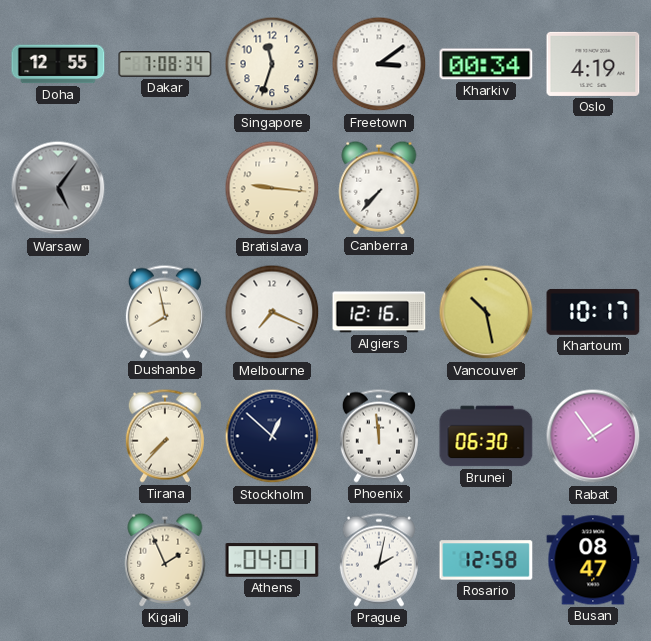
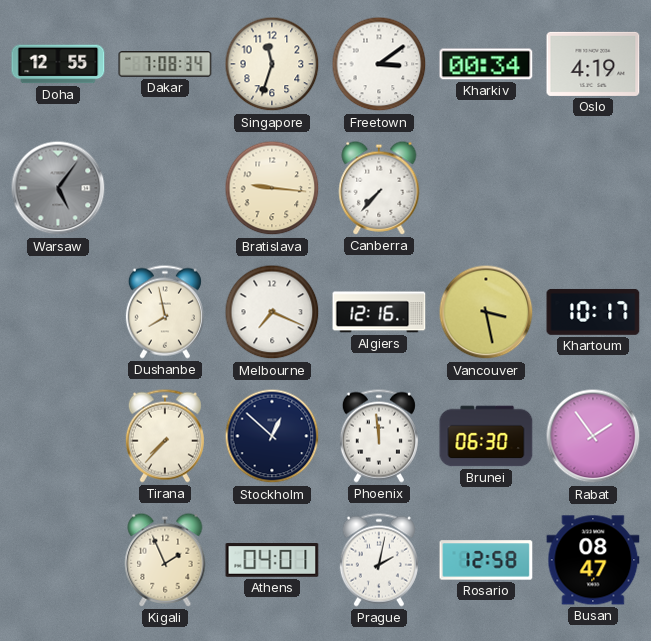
Vancouver: 10:28 -> 3:28 (486, 312)
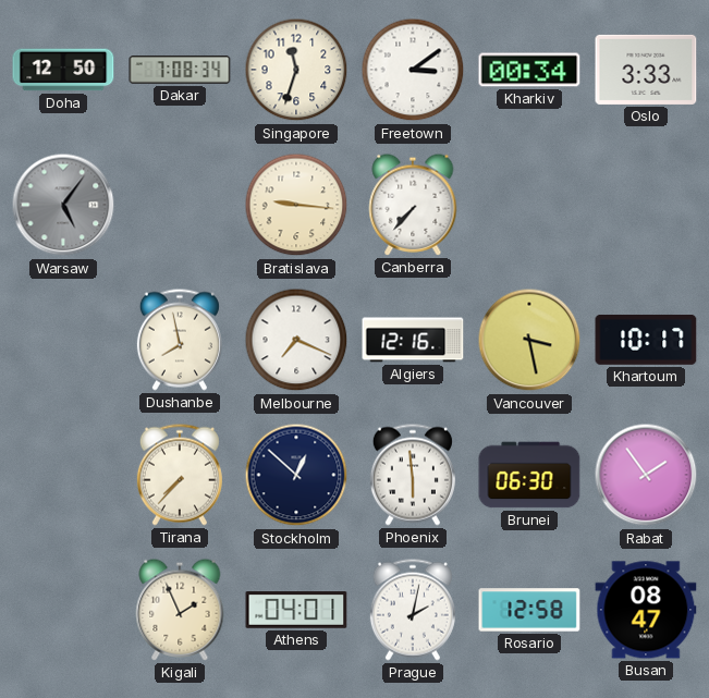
Doha: 12:55 -> 12:50 (63, 70)
Oslo: 4:19 -> 3:33 (646, 70)
Phoenix: 11:59 -> 5:59 (413, 475)
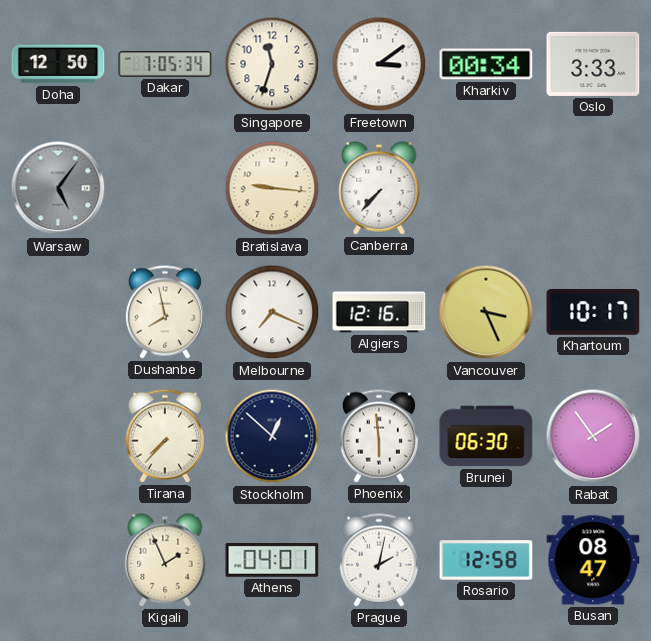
Dakar: 7:08 -> 7:05 (165, 64)
Vancouver: 3:28 -> 3:26 (486, 312)
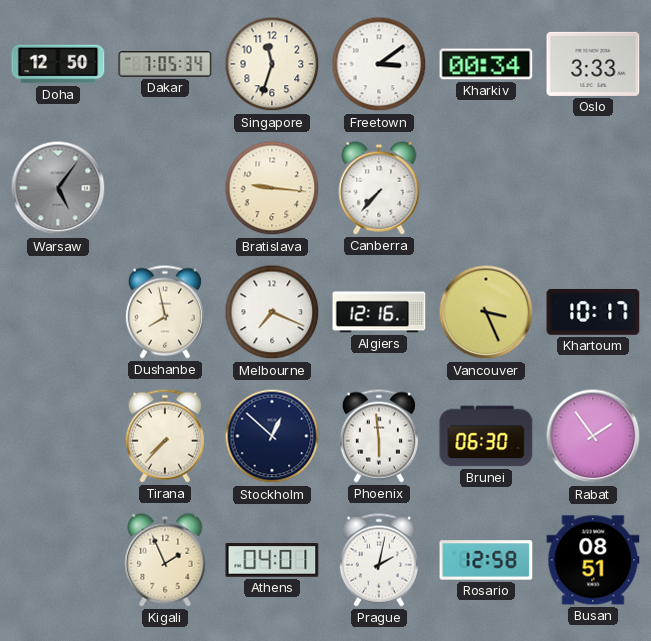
Busan: 08:47 -> 08:51 (593, 560)
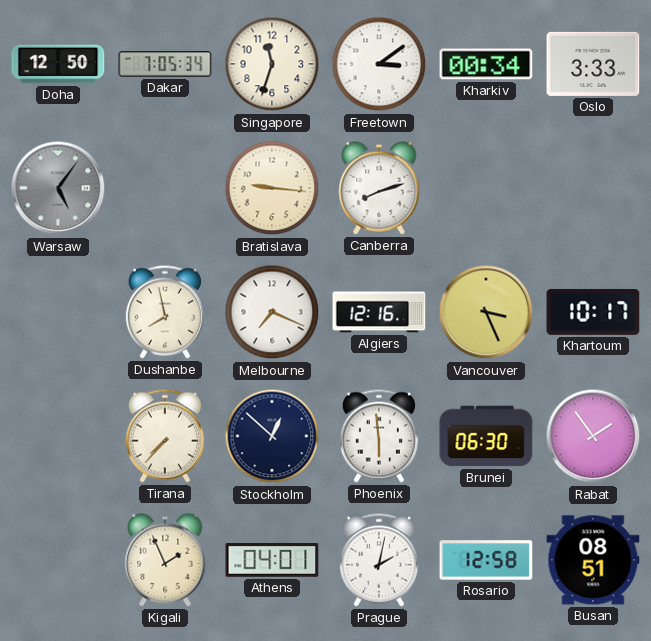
Canberra: 7:37 -> 8:12 (379, 188)
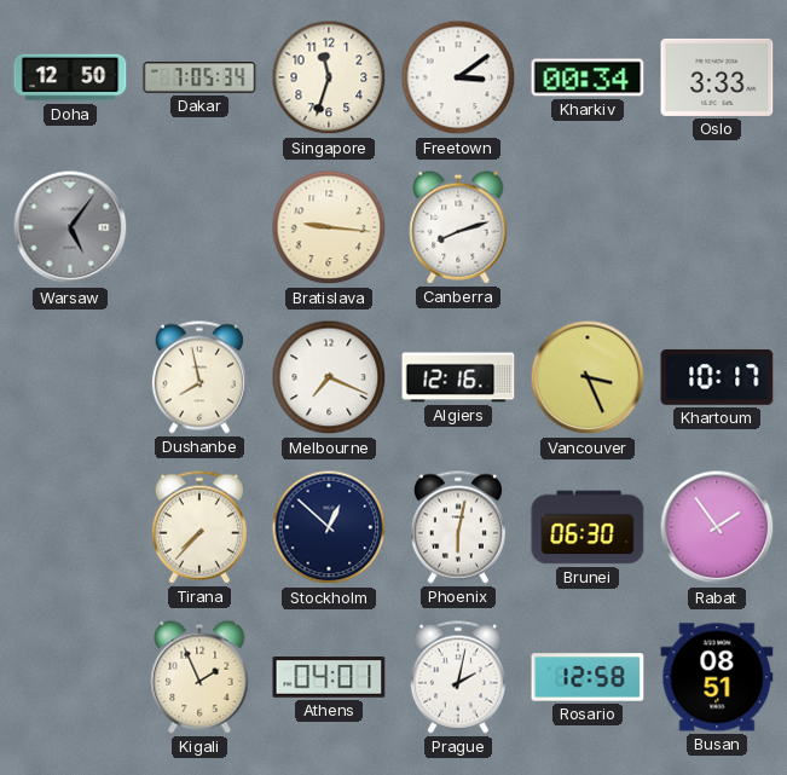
Phoenix: 5:59 -> 6:02 (458, 527)
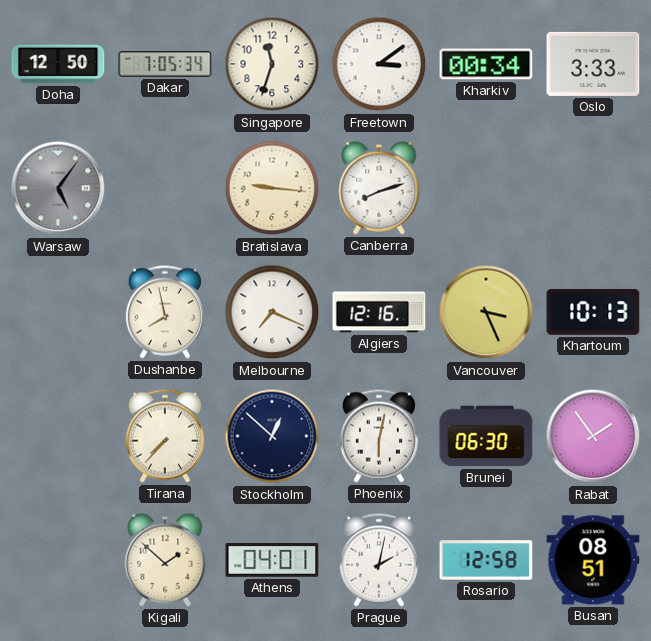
Khartoum: 10:17 -> 10:13 (593, 312)
Kigali: 1:56 -> 1:52 (165, 560)
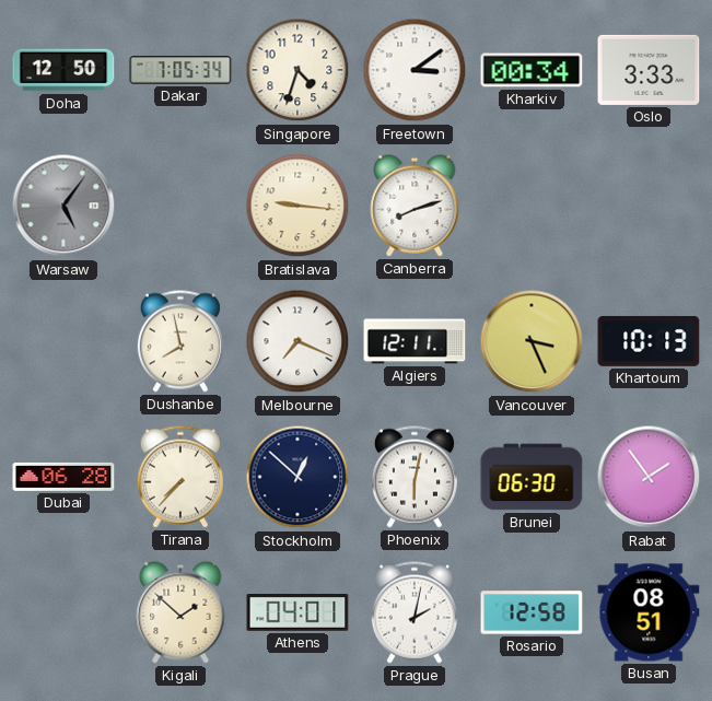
Singapore: 11:33 -> 4:33 (297, 70)
Algiers: 12:16 -> 12:11 (415, 341)
Dubai: none -> 06:28 (63, 477)
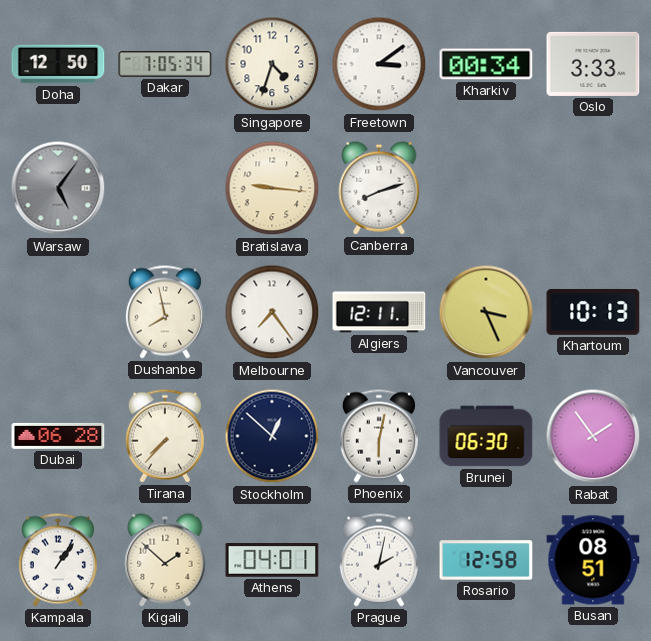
Melbourne: 7:19 -> 7:24 (272, 312)
Kampala: none -> 1:06 (58, 560)
